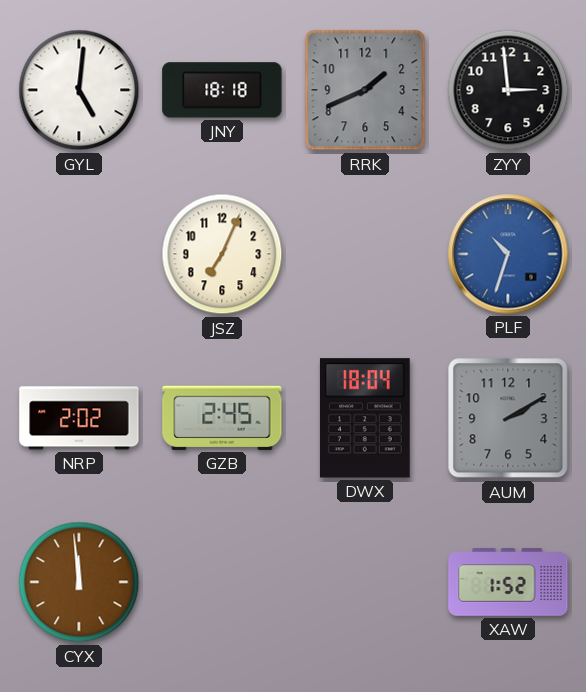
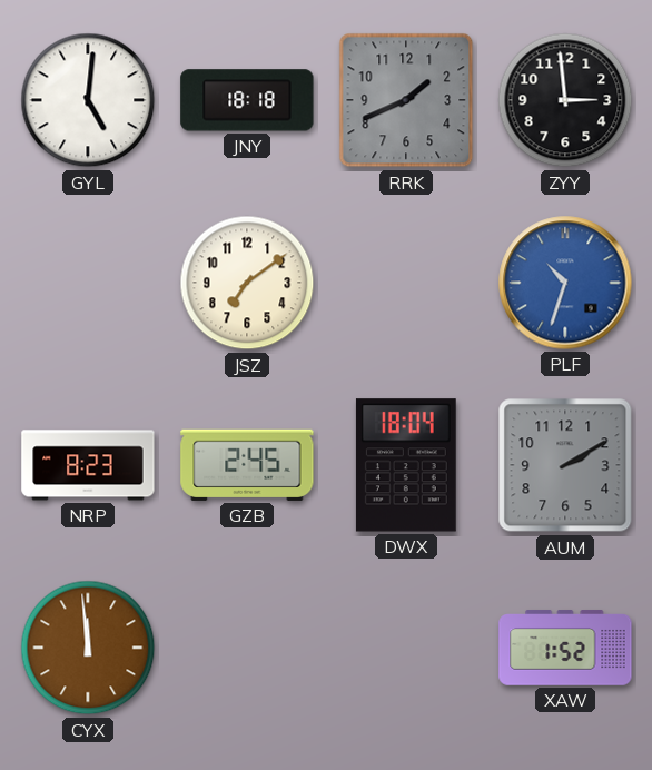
JSZ: 7:04 -> 7:09 (247, 283)
NRP: 2:02 -> 8:23 (88, 465)
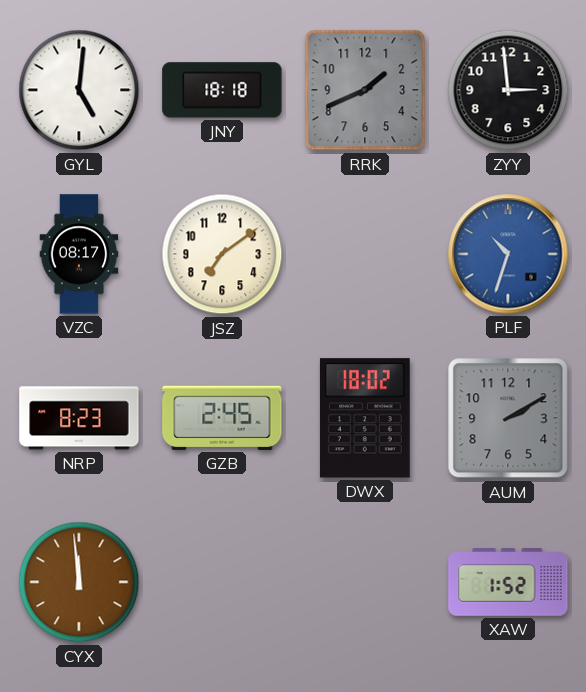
VZC: none -> 08:17 (79, 254)
DWX: 18:04 -> 18:02 (365, 418)
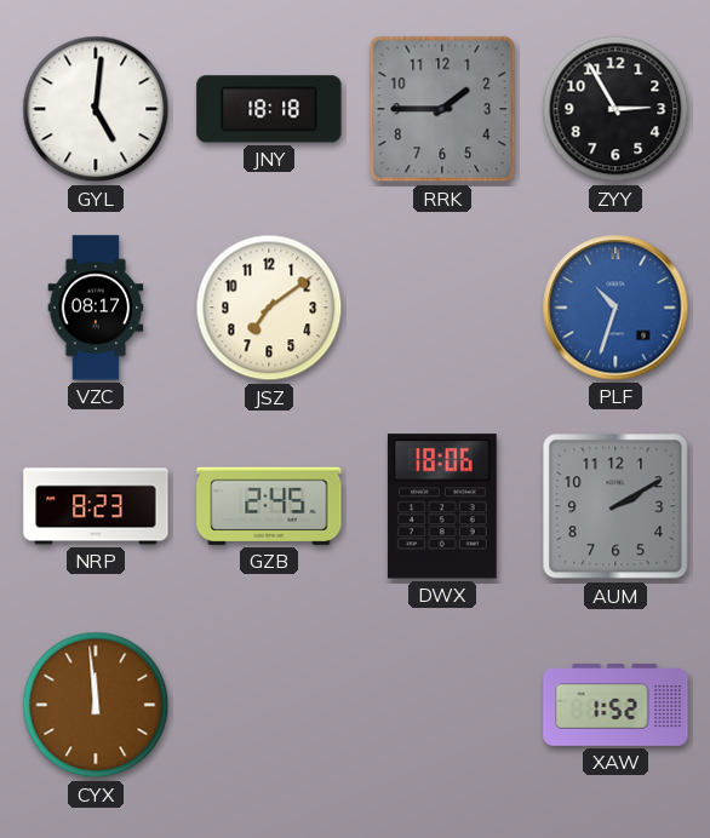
RRK: 1:41 -> 1:45 (442, 109)
ZYY: 2:59 -> 2:55 (615, 109)
DWX: 18:02 -> 18:06 (442, 506)
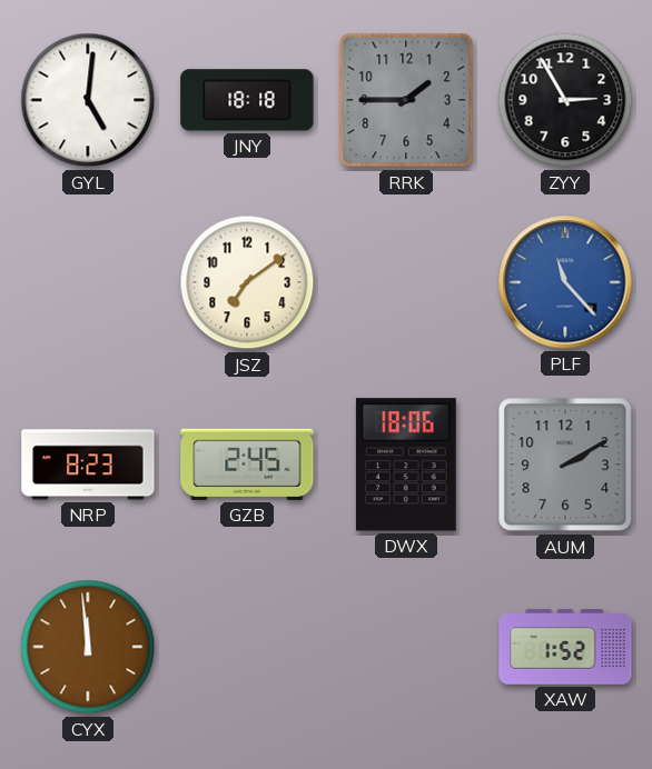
VZC: 08:17 -> none (96, 308)
PLF: 10:33 -> 11:23 (565, 282)
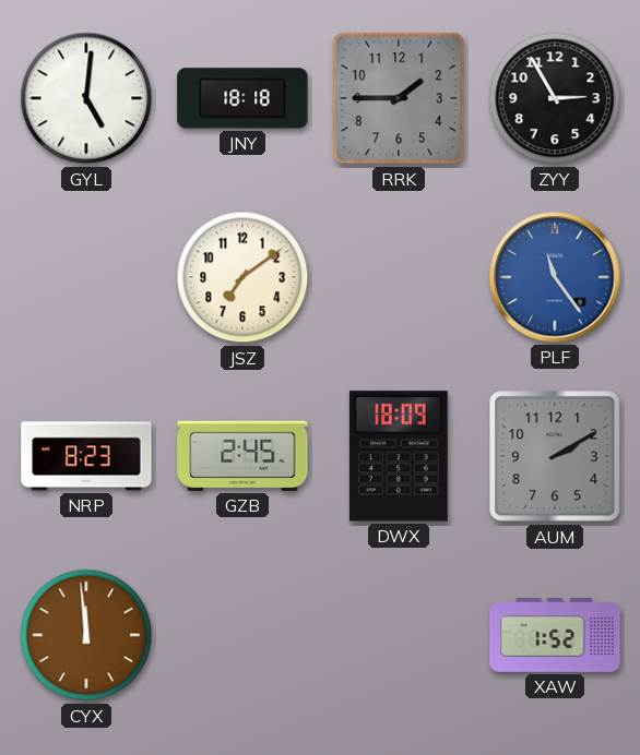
PLF: 11:23 -> 11:24 (555, 277)
DWX: 18:06 -> 18:09 (399, 456)
